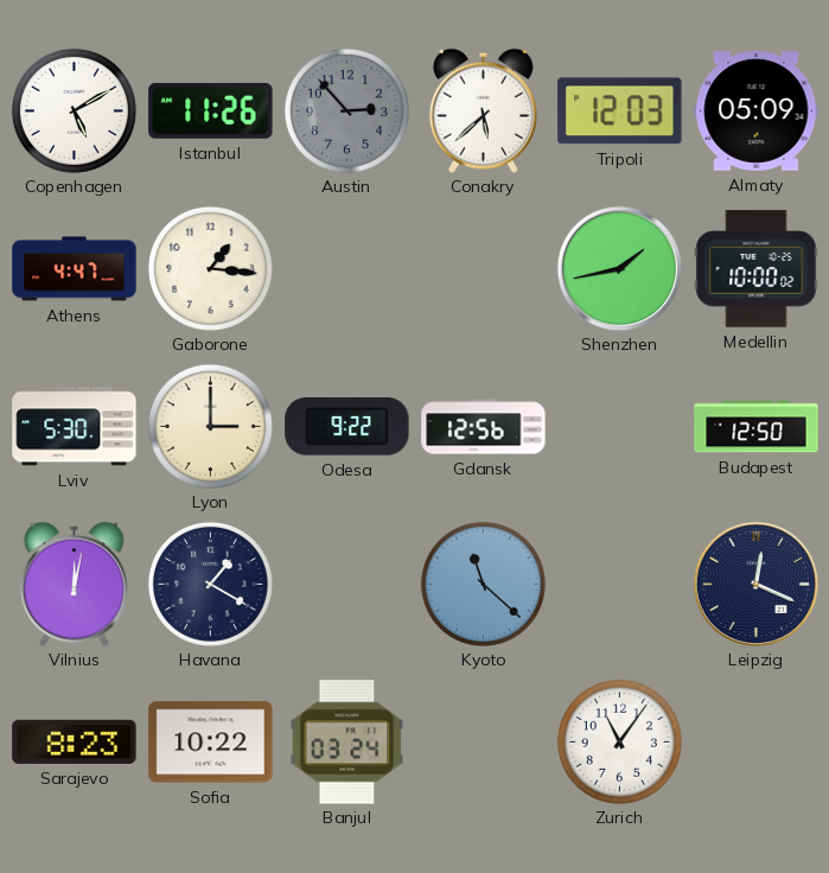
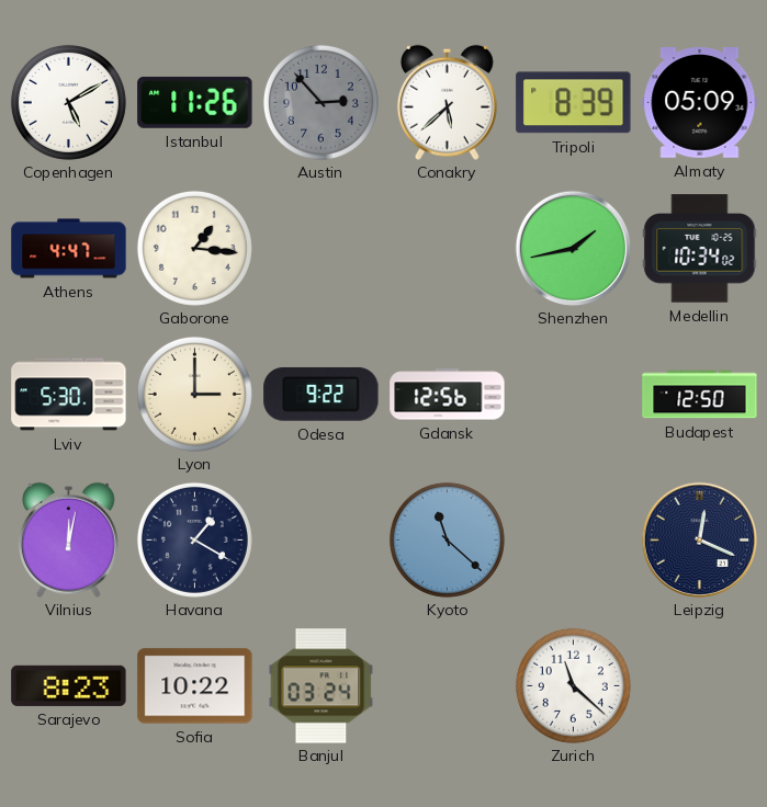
Tripoli: 12:03 -> 8:39 (574, 103)
Medellin: 10:00 -> 10:34 (700, 249)
Zurich: 11:06 -> 11:22 (573, 685)
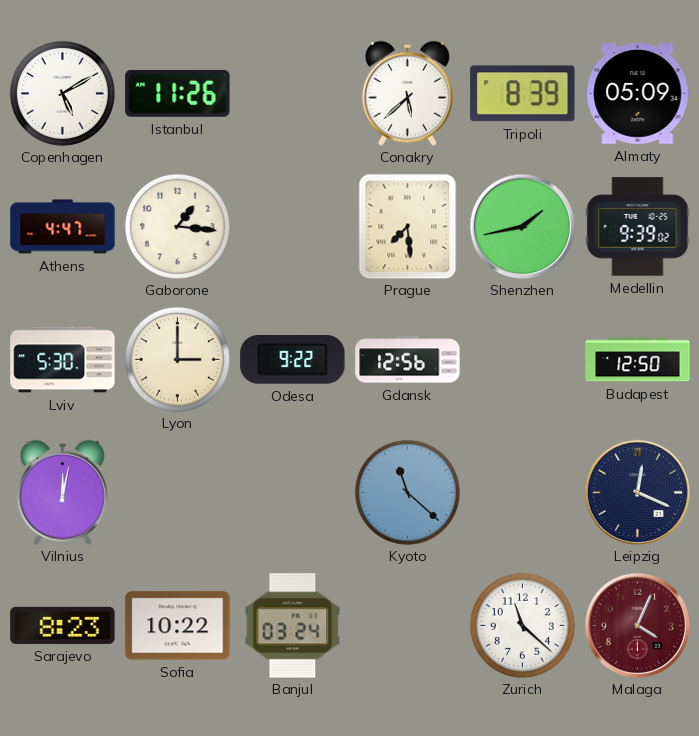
Austin: 2:53 -> none (320, 102)
Prague: none -> 7:29 (408, 226)
Medellin: 10:34 -> 9:39 (638, 227)
Havana: 1:20 -> none (194, 539)
Malaga: none -> 4:04 (637, 625)
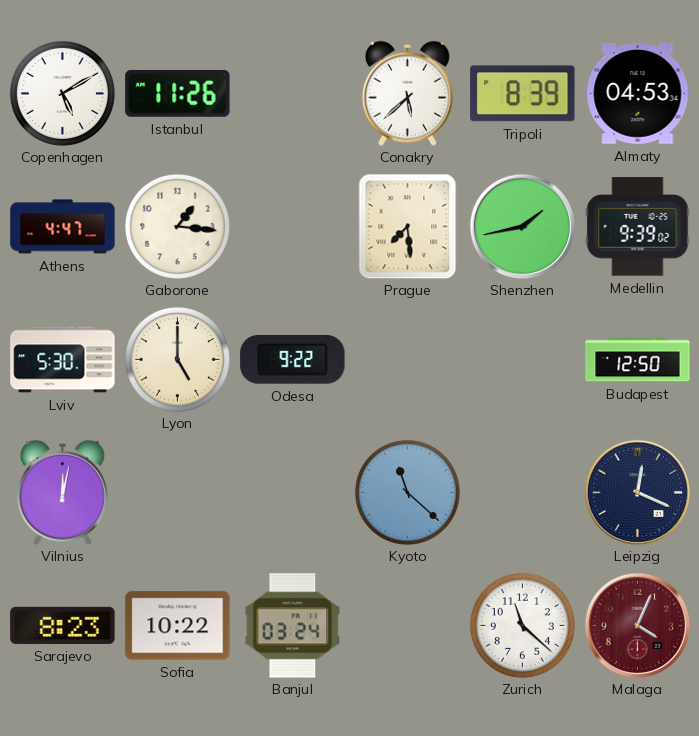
Almaty: 05:09 -> 04:53 (638, 94)
Lyon: 3:00 -> 5:00 (177, 359)
Gdansk: 12:56 -> none (408, 360)
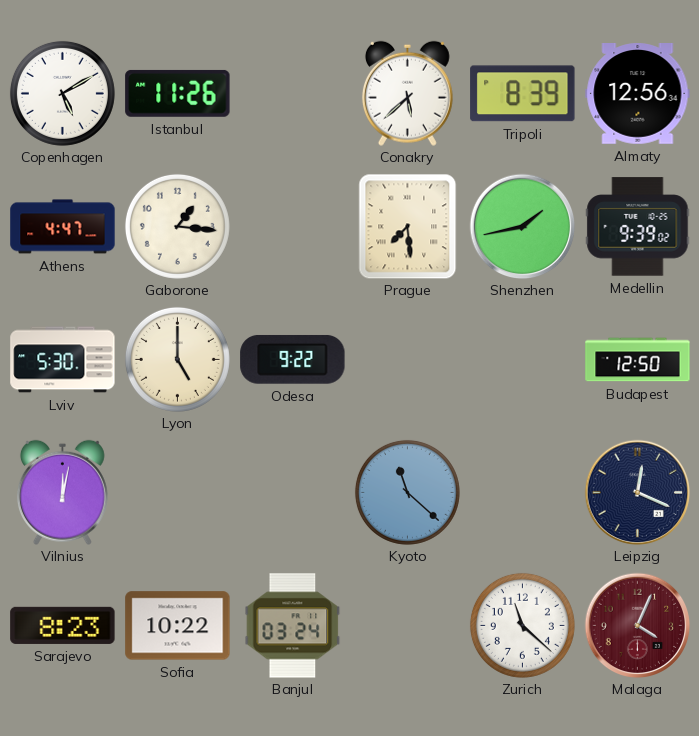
Almaty: 04:53 -> 12:56 (638, 94)
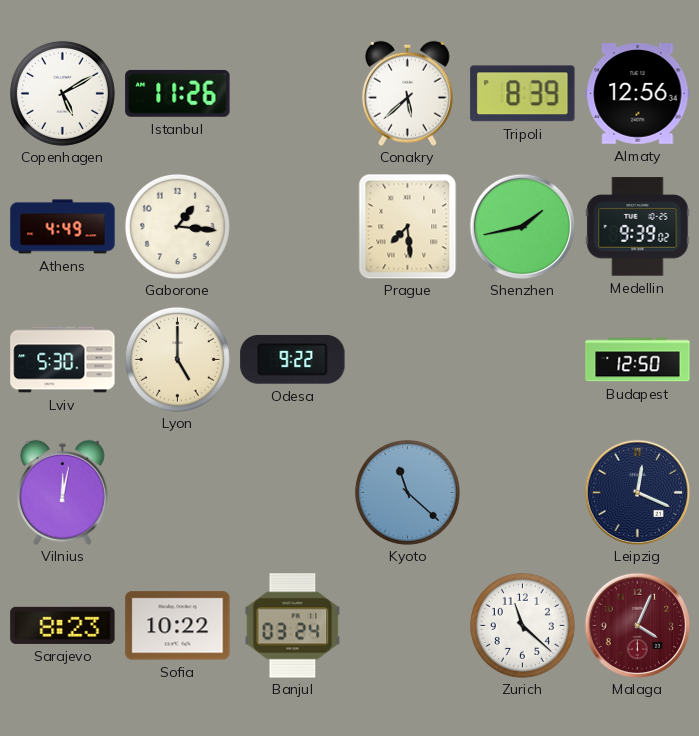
Athens: 4:47 -> 4:49 (63, 227)
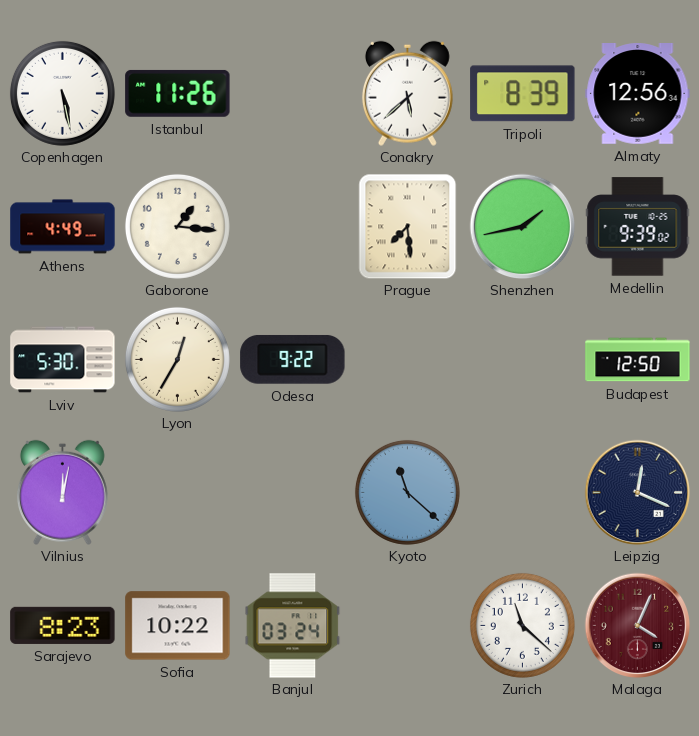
Copenhagen: 5:10 -> 5:28 (62, 93)
Lyon: 5:00 -> 12:35 (177, 359)
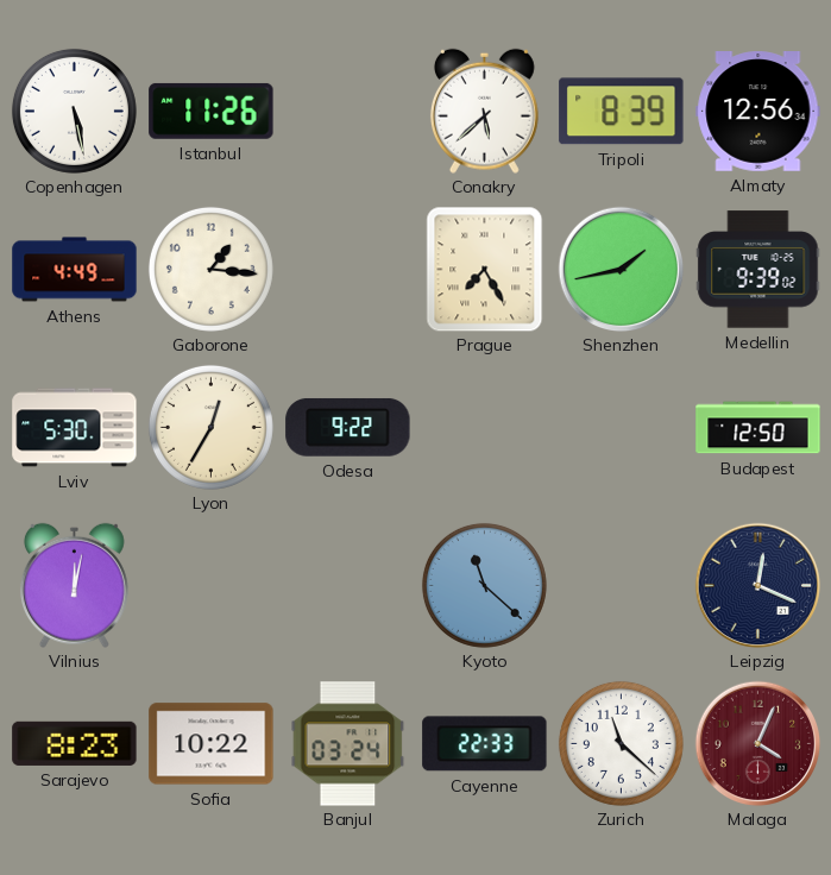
Prague: 7:29 -> 7:25 (485, 269)
Cayenne: none -> 22:33 (485, 744)
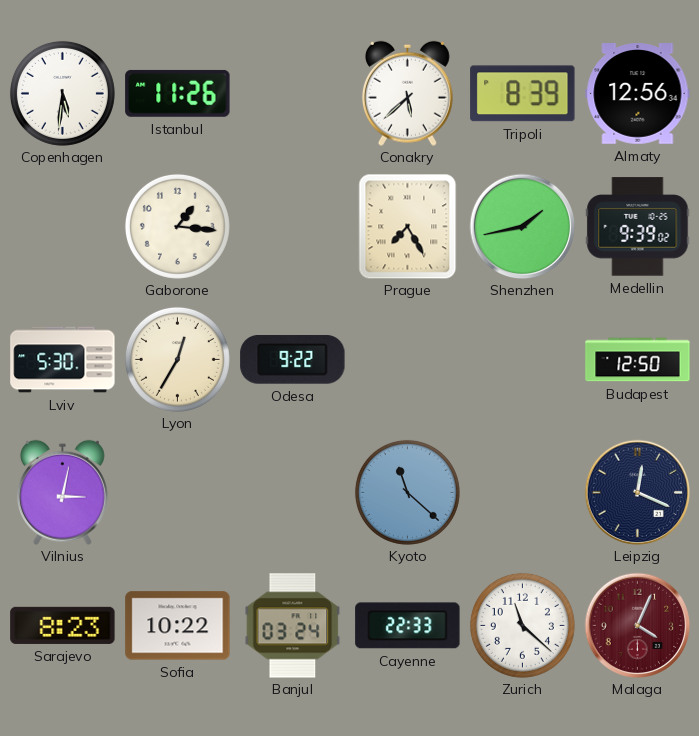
Copenhagen: 5:28 -> 5:31 (62, 93)
Athens: 4:49 -> none (75, 270)
Vilnius: 12:02 -> 3:02 (62, 492)
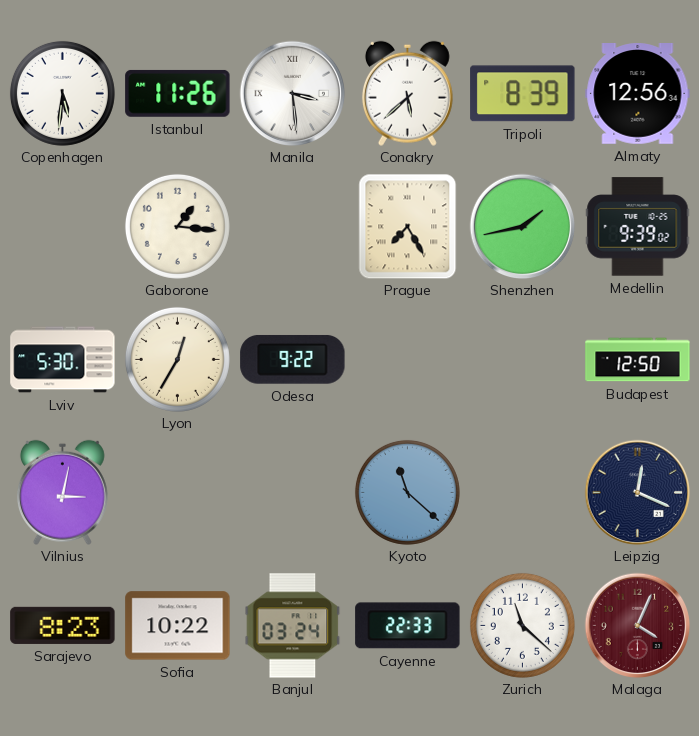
Manila: none -> 3:29 (292, 93)
